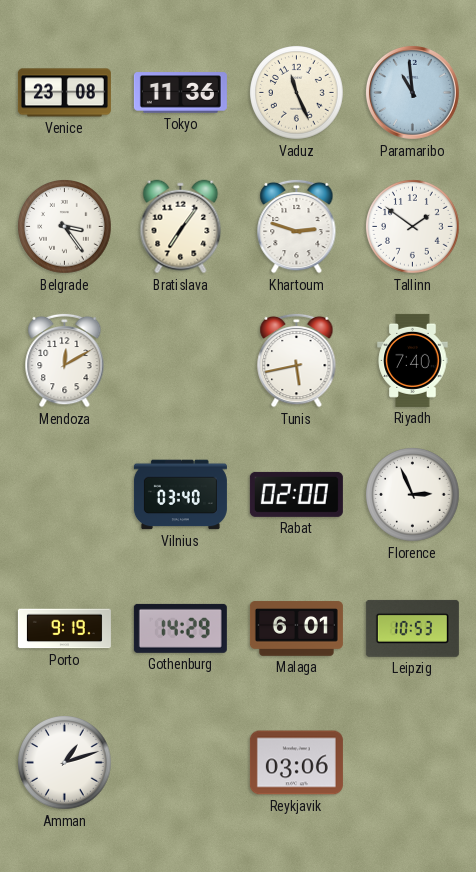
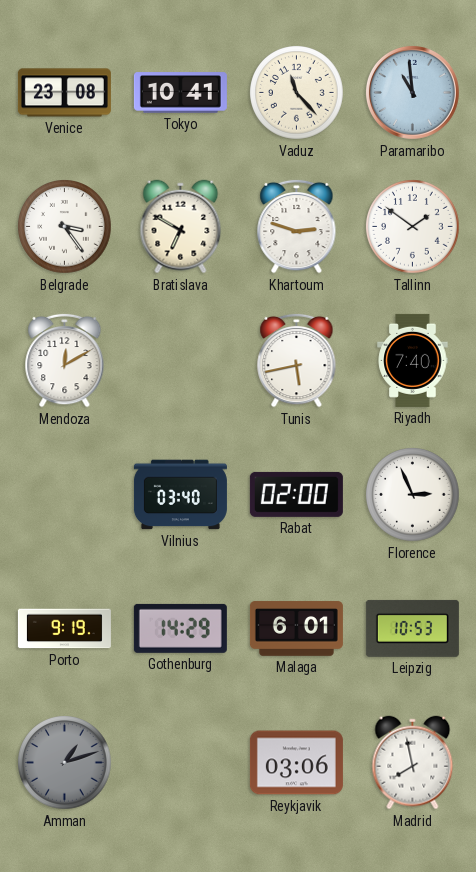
Tokyo: 11:36 -> 10:41 (180, 93)
Vaduz: 11:26 -> 11:23 (297, 93)
Bratislava: 7:06 -> 6:50 (181, 227)
Amman dial: white -> grey (65, 763)
Madrid: none -> 7:58 (413, 763)
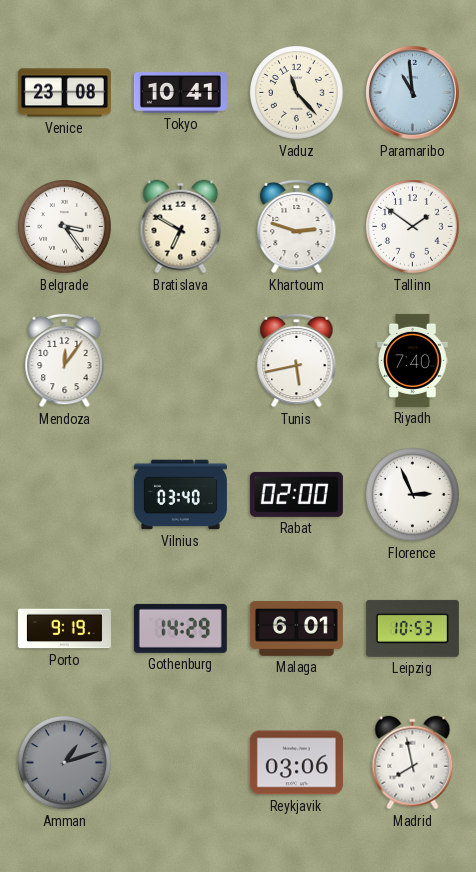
Mendoza: 12:10 -> 12:06 (65, 360)
